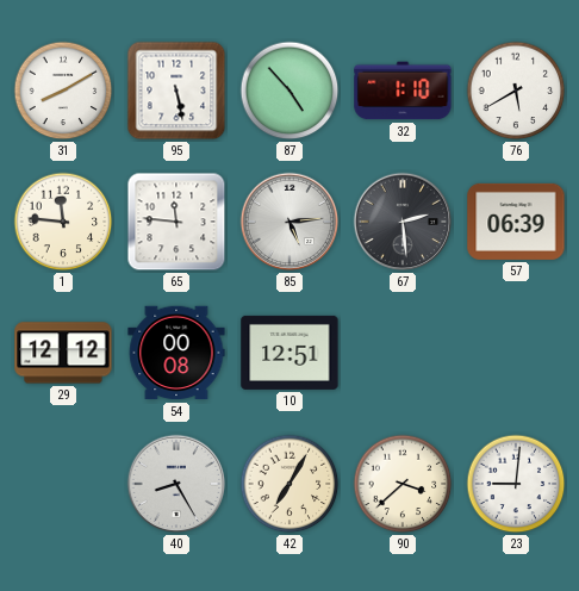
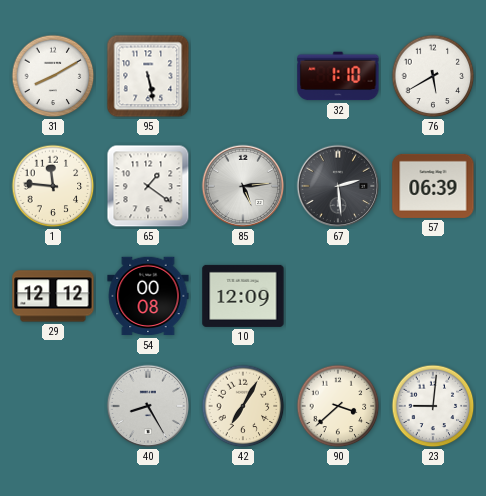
87: 4:53 -> none (289, 91)
65: 11:46 -> 1:21 (148, 186)
10: 12:51 -> 12:09 (243, 296)
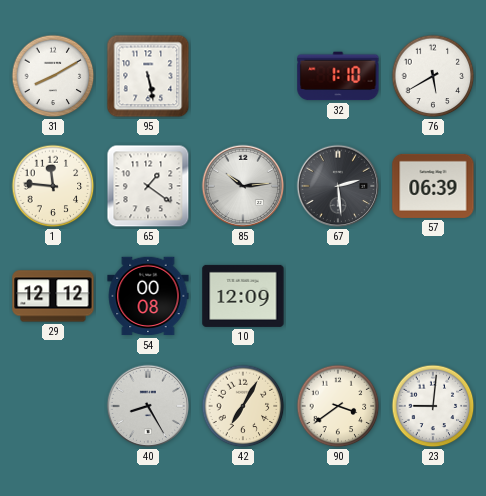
85: 5:14 -> 10:14 (243, 186)
90: 3:38 -> 3:39 (338, 406)
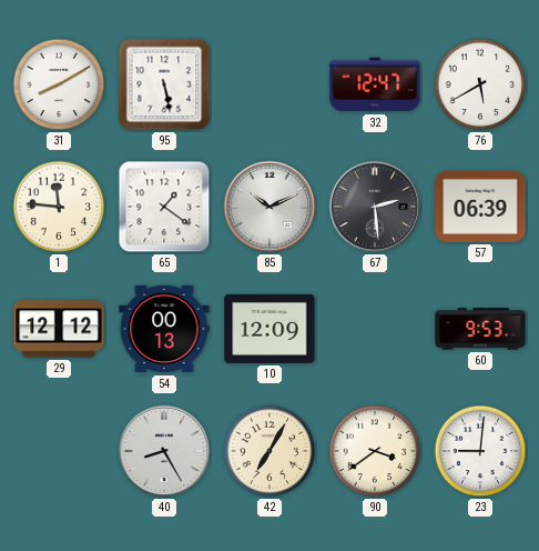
32: 1:10 -> 12:47 (375, 84)
85: 10:14 -> 10:11 (269, 207)
54: 00:08 -> 00:13 (164, 329)
60: none -> 9:53 (480, 329)
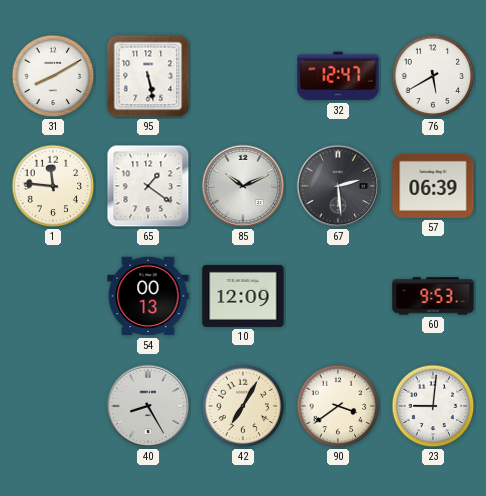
29: 12:12 -> none (59, 329)
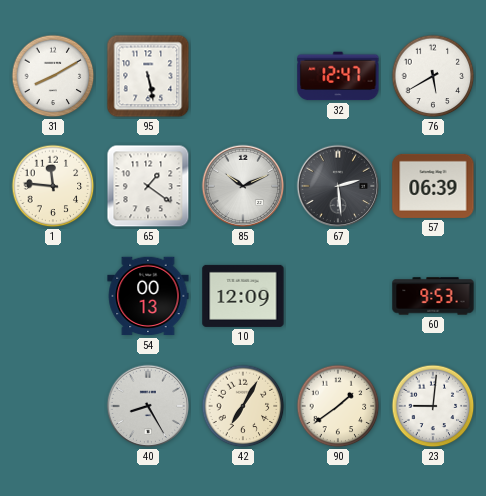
90: 3:39 -> 1:39 (338, 406)
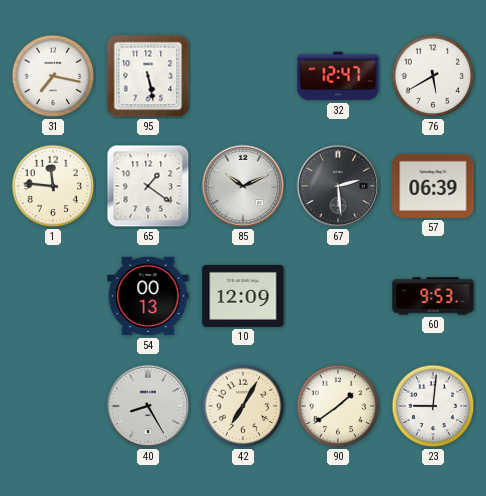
31: 8:10 -> 7:17 (53, 76)
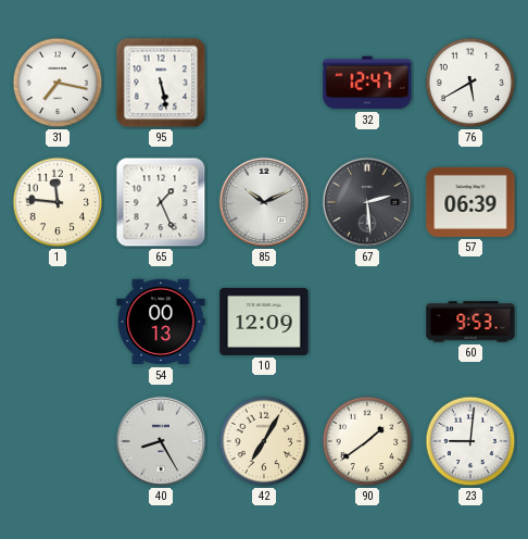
65: 1:21 -> 1:26 (161, 202)
